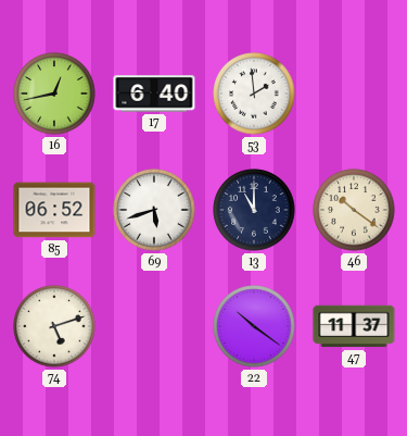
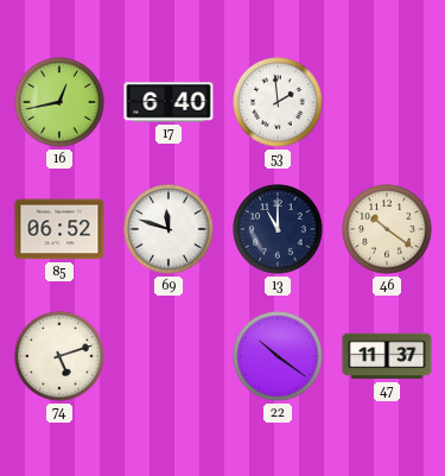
69: 5:42 -> 11:48 (169, 229)
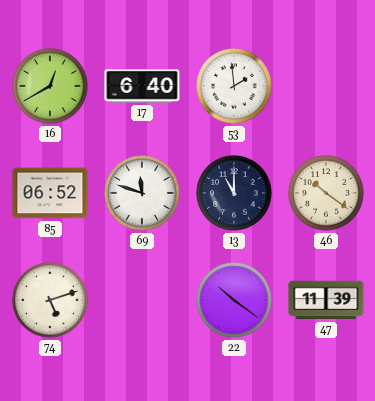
16: 12:43 -> 12:40 (50, 86)
47: 11:37 -> 11:39 (326, 300)
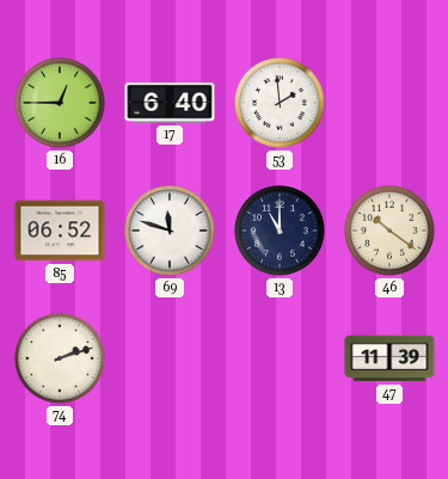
16: 12:40 -> 12:45 (60, 103)
74: 5:12 -> 2:12 (60, 358)
22: 10:21 -> none (234, 300)
